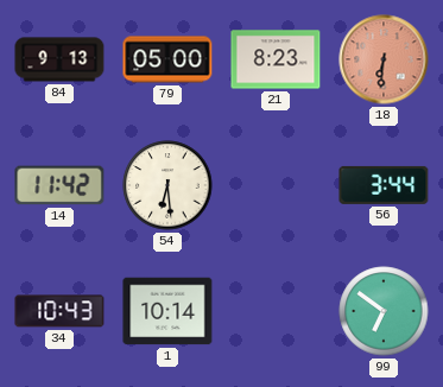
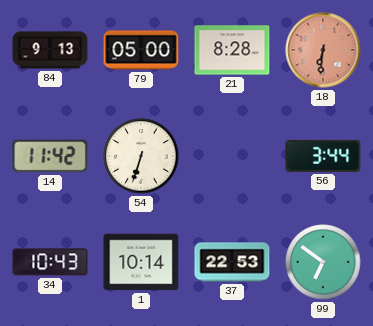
21: 8:23 -> 8:28 (232, 50)
54: 6:29 -> 6:33 (141, 156)
37: none -> 22:53 (232, 262)
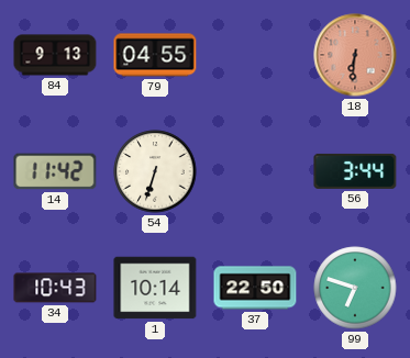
79: 05:00 -> 04:55 (155, 55)
21: 8:28 -> none (232, 50)
37: 22:53 -> 22:50 (255, 288)
99: 6:51 -> 6:48 (355, 288)
